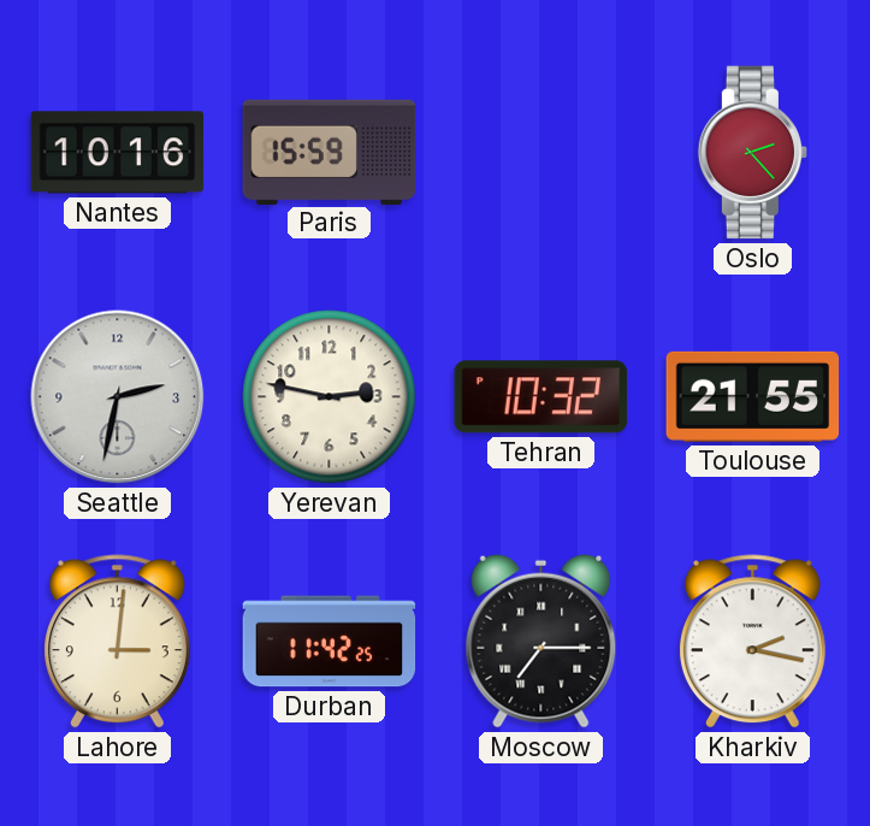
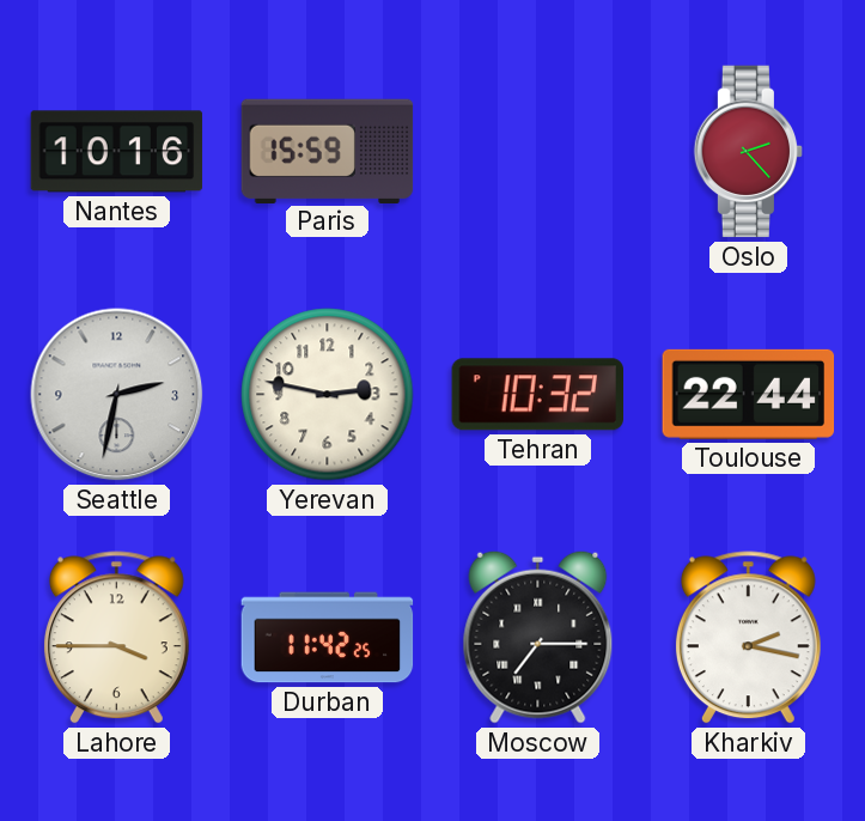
Toulouse: 21:55 -> 22:44 (749, 394)
Lahore: 3:01 -> 3:45 (116, 638)
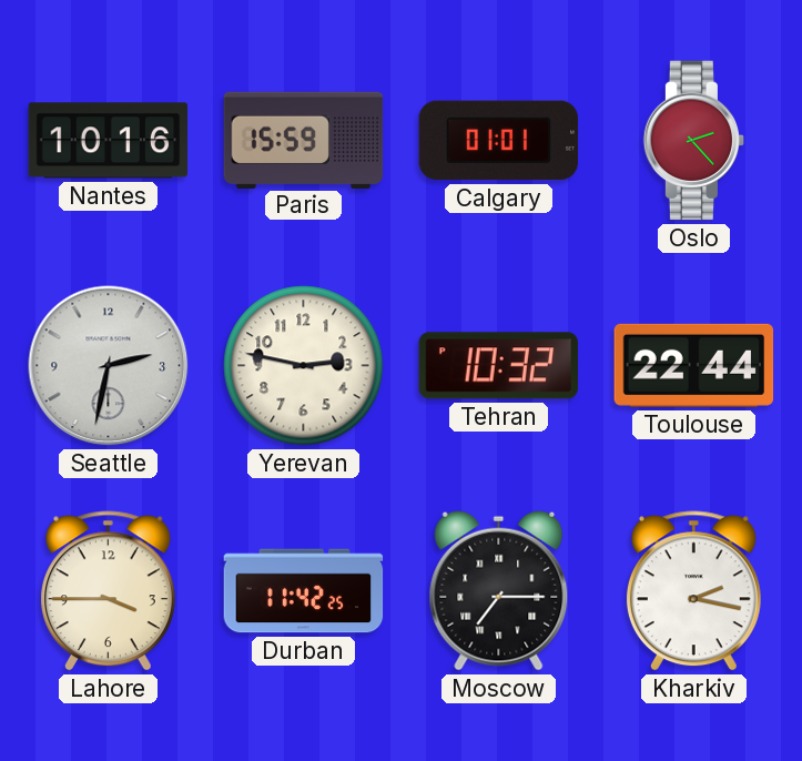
Calgary: none -> 01:01 (499, 141)
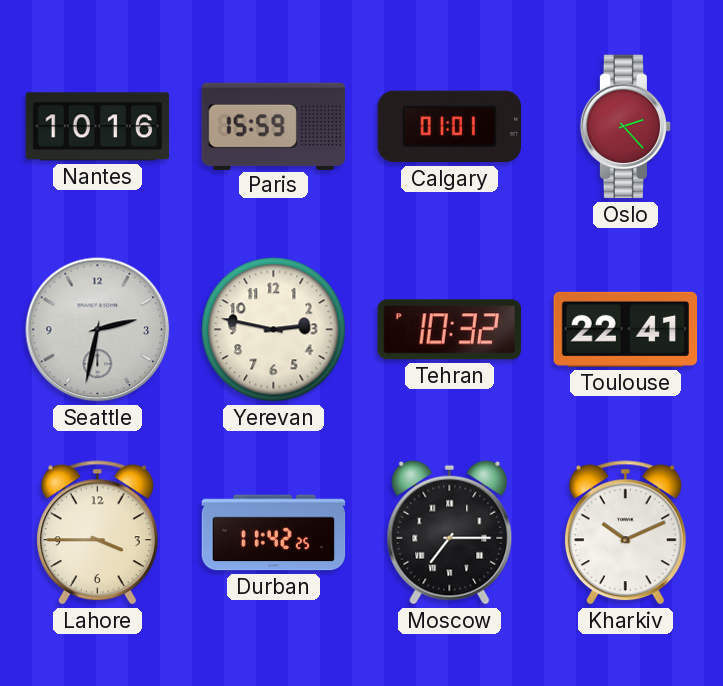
Toulouse: 22:44 -> 22:41 (626, 329)
Kharkiv: 2:17 -> 10:11 (625, 533)
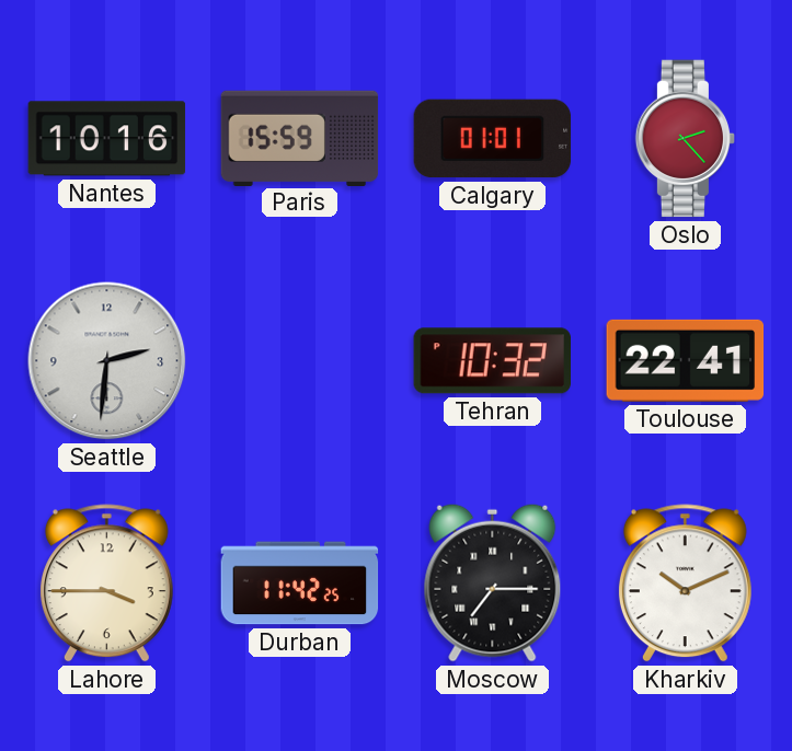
Seattle: 2:32 -> 2:31 (107, 361)
Yerevan: 2:47 -> none (274, 330)
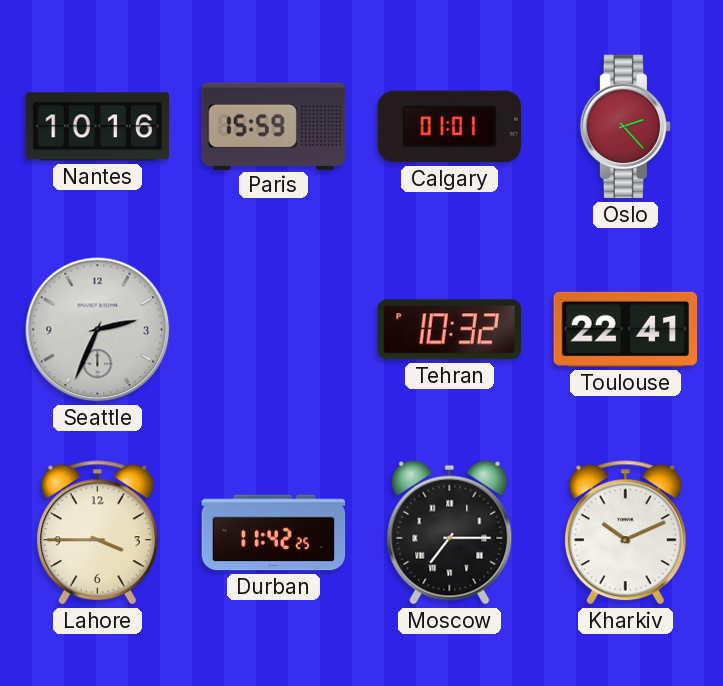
Seattle: 2:31 -> 2:34 (98, 330)
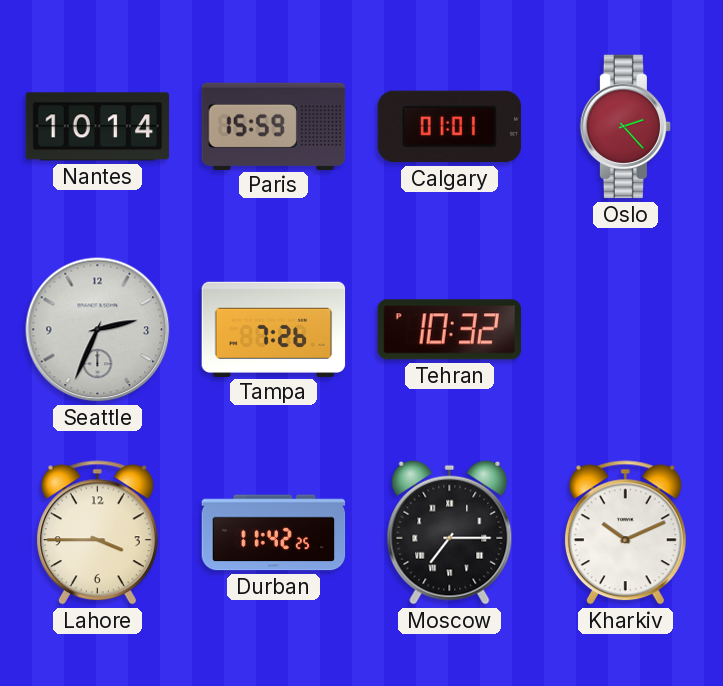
Nantes: 10:16 -> 10:14 (98, 127)
Tampa: none -> 7:26 (274, 329)
Toulouse: 22:41 -> none (626, 329)
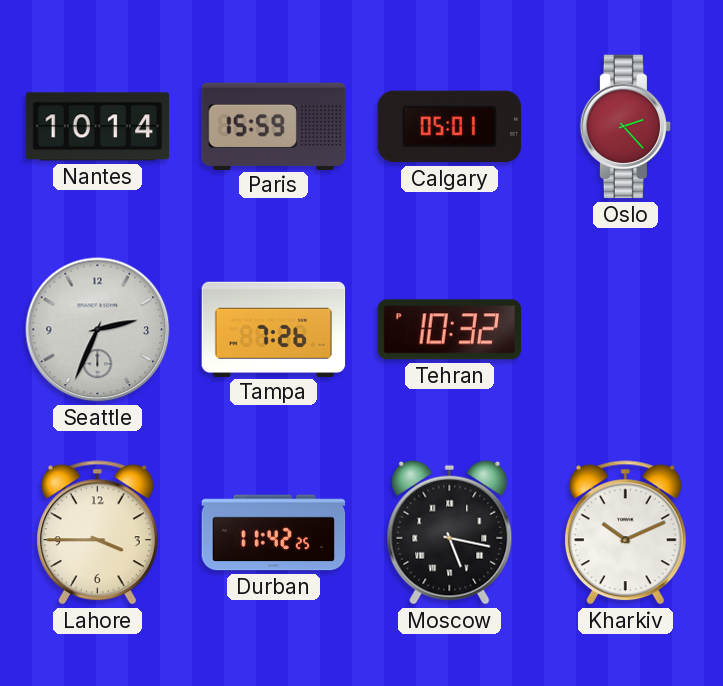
Calgary: 01:01 -> 05:01 (450, 127)
Moscow: 7:15 -> 5:17 (450, 532)
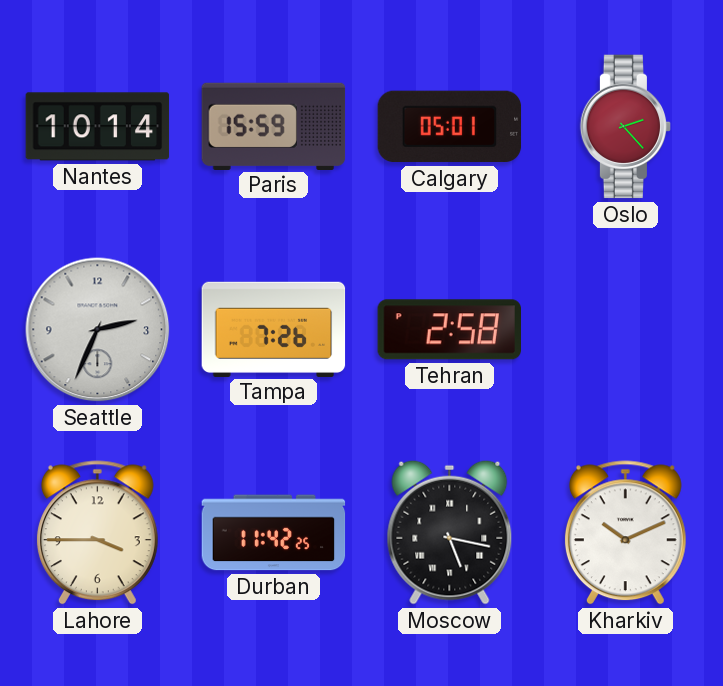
Tehran: 10:32 -> 2:58 (449, 330)
